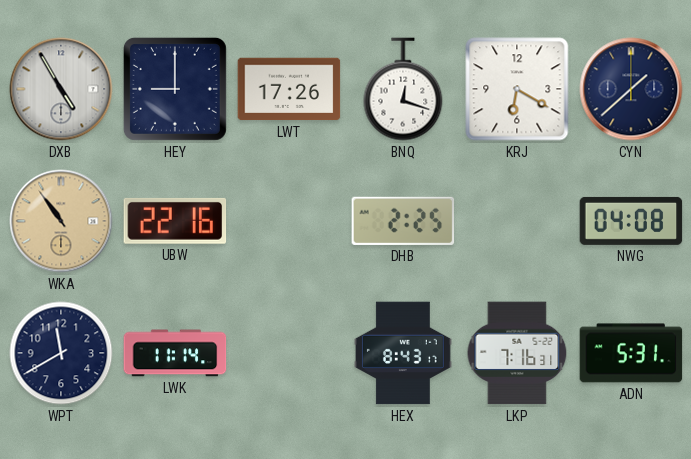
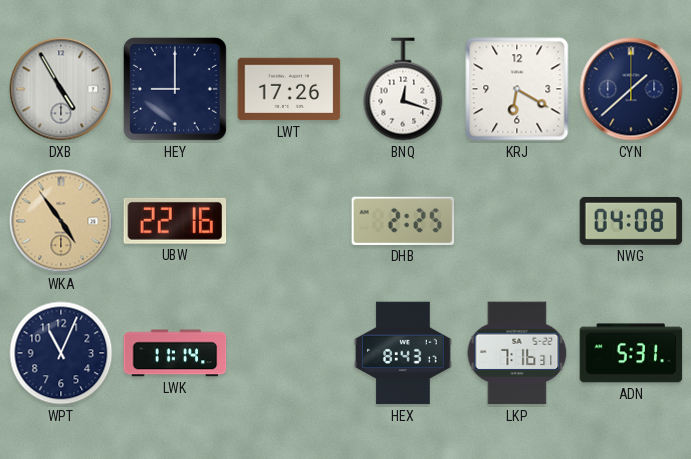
WKA: 10:54 -> 4:54 (61, 221)
WPT: 11:40 -> 11:04 (61, 353)
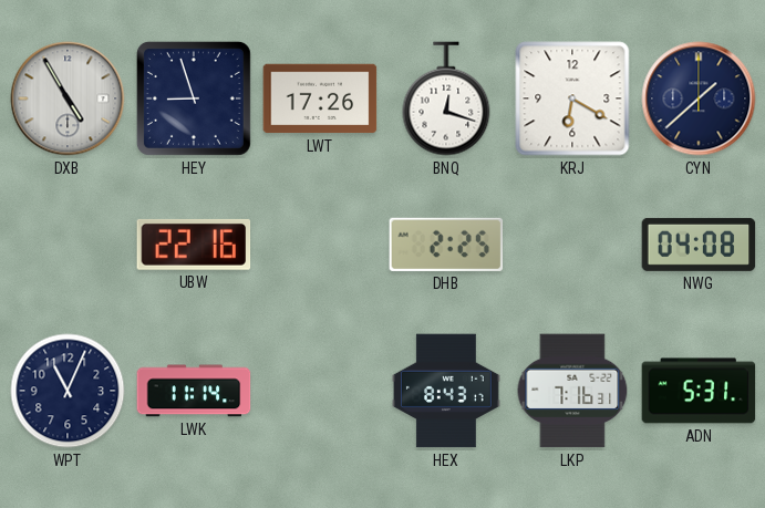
HEY: 9:00 -> 8:57 (194, 99)
WKA: 4:54 -> none (61, 221)
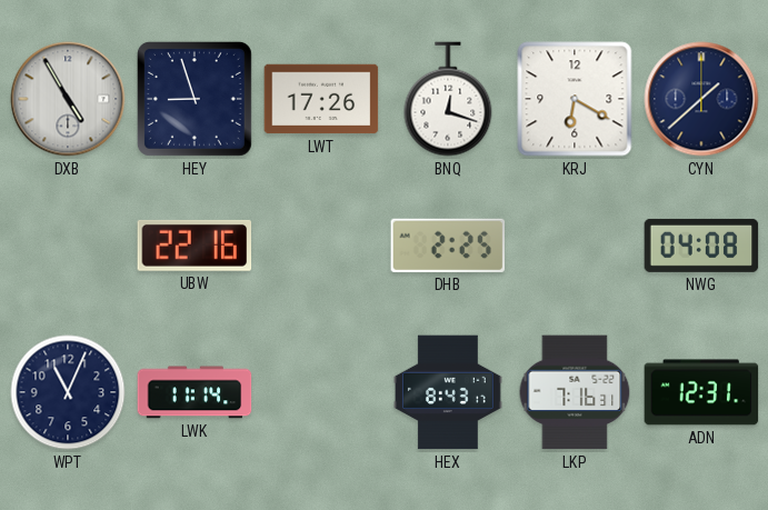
ADN: 5:31 -> 12:31 (701, 392)
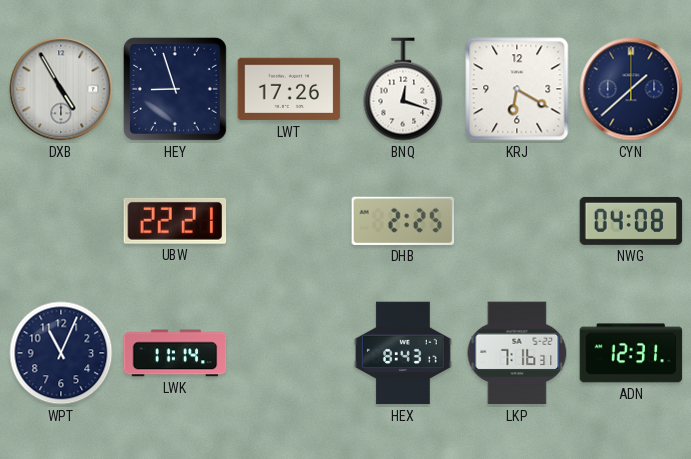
UBW: 22:16 -> 22:21 (175, 221)
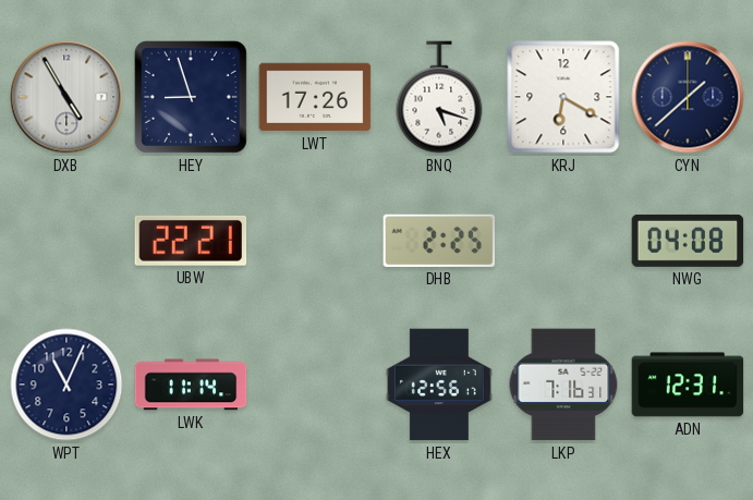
BNQ: 12:18 -> 5:18 (439, 97)
HEX: 8:43 -> 12:56 (439, 385)
